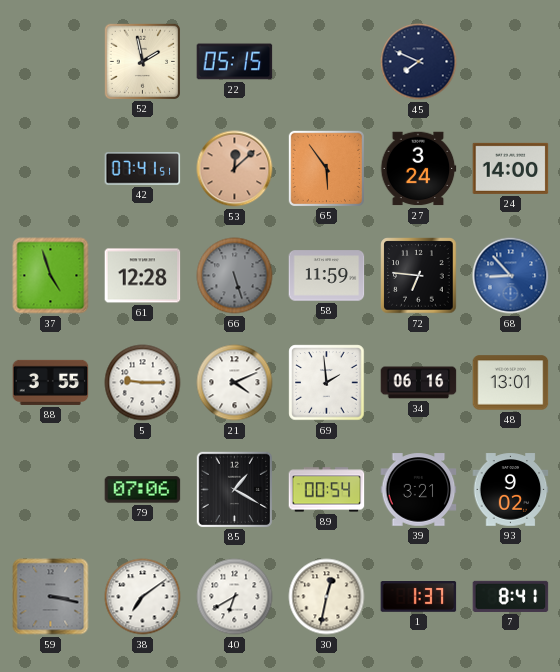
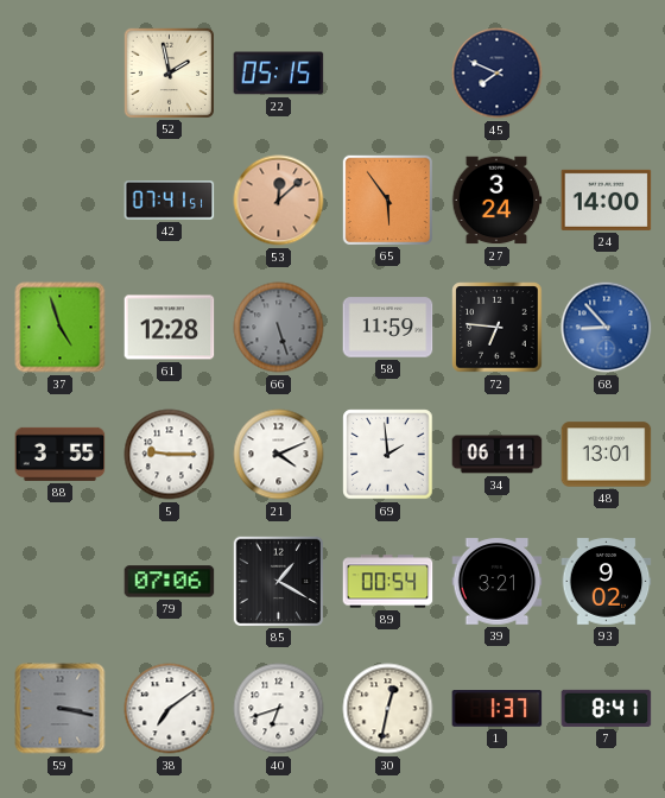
34: 06:16 -> 06:11 (498, 455)
40: 6:40 -> 6:42 (279, 709)
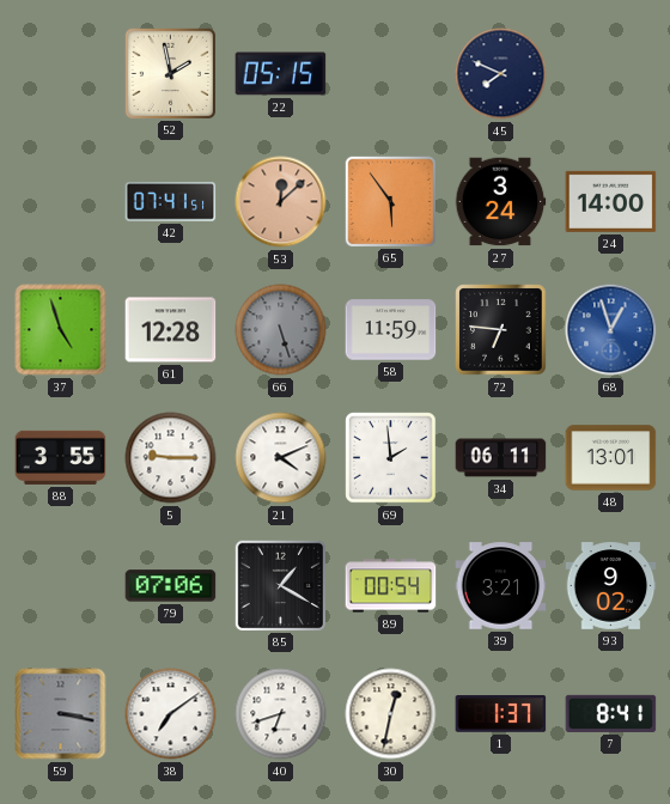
68: 8:53 -> 12:57 (611, 330)
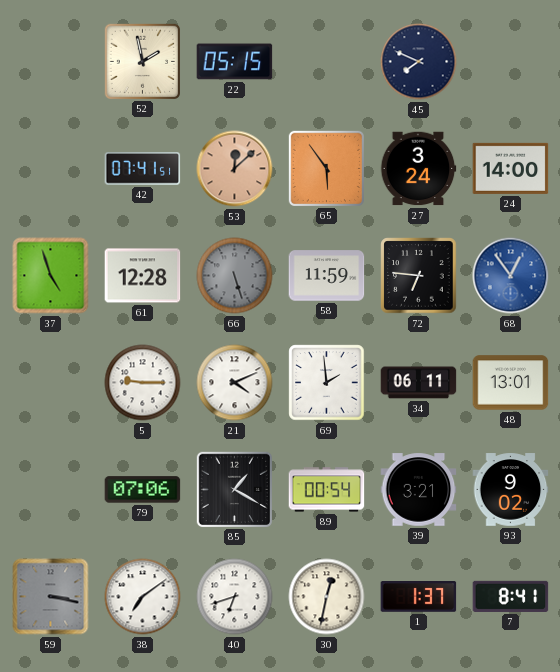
68: 12:57 -> 12:54 (511, 276)
88: 3:55 -> none (61, 457)
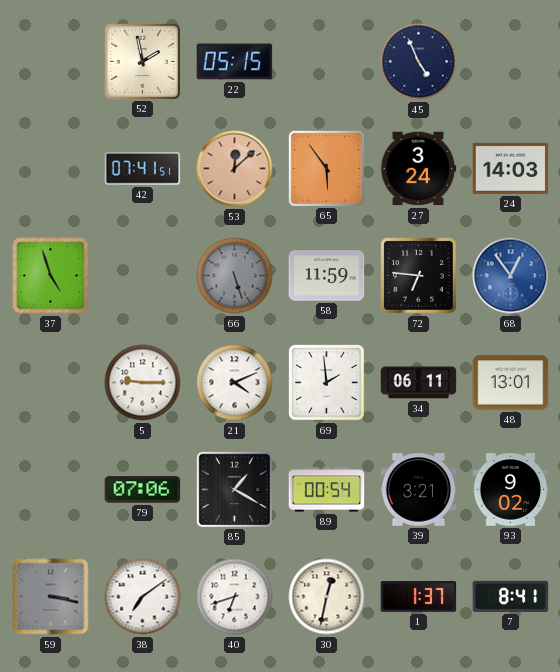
45: 7:49 -> 4:56 (419, 62)
24: 14:00 -> 14:03 (511, 168)
61: 12:28 -> none (143, 276)
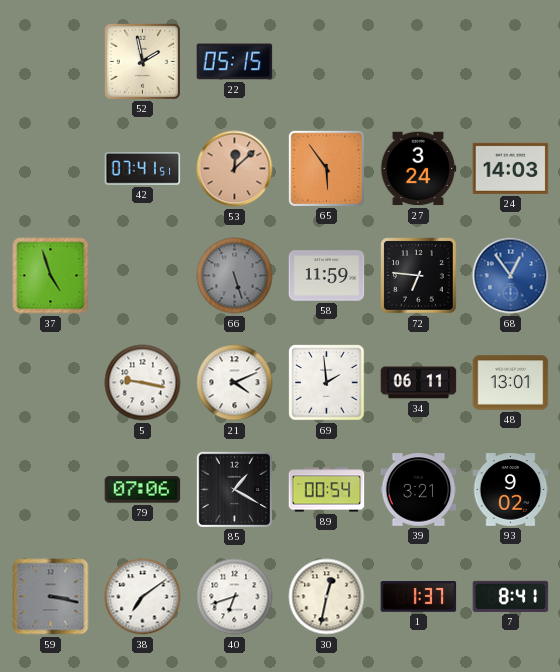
45: 4:56 -> none (419, 62)
5: 9:15 -> 9:17 (143, 383)
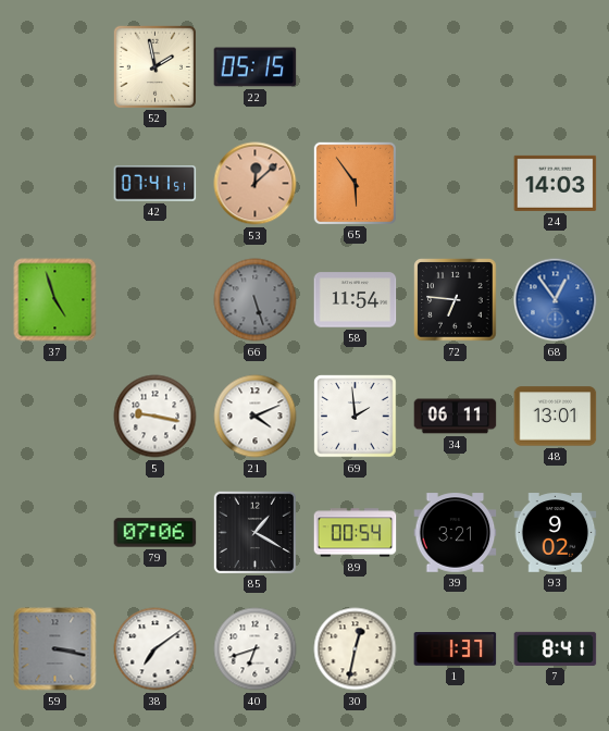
27: 3:24 -> none (418, 169)
58: 11:59 -> 11:54 (356, 300)
